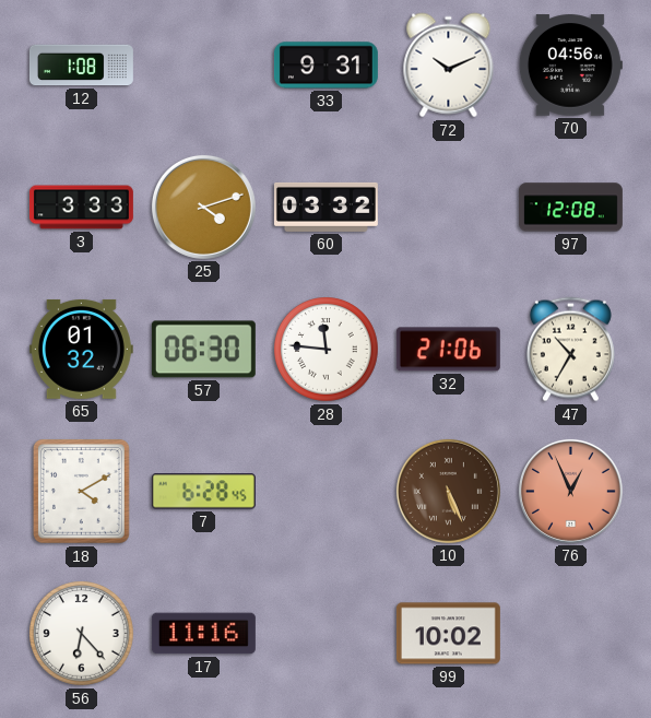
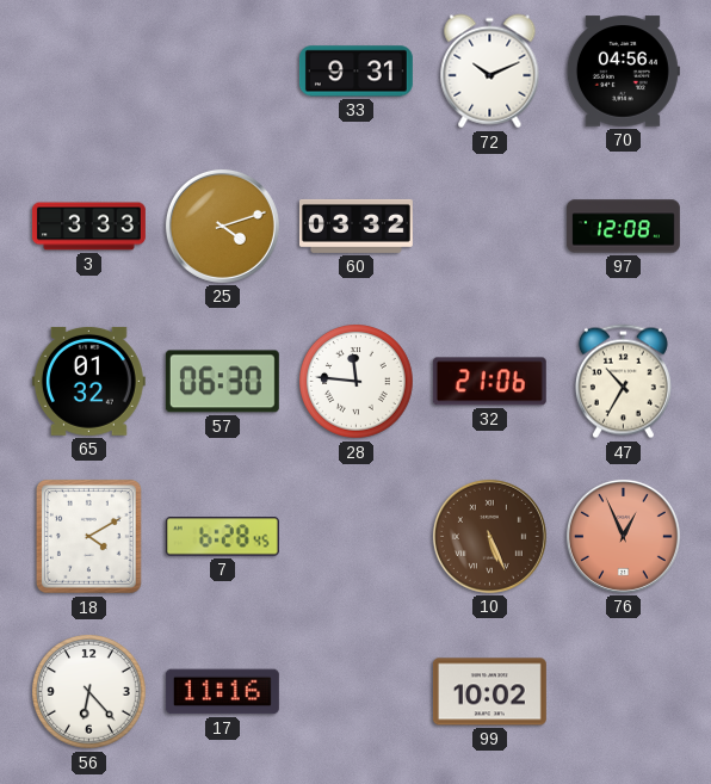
12: 1:08 -> none (81, 66)
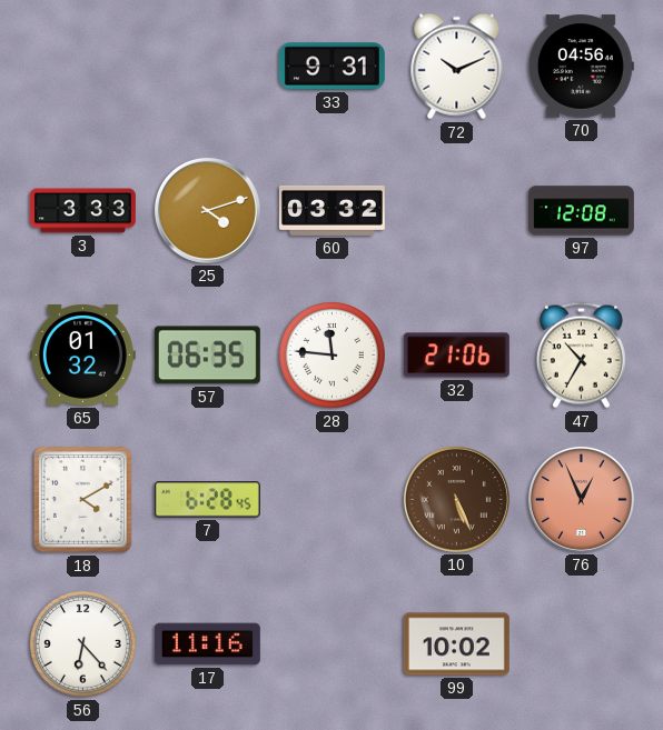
57: 06:30 -> 06:35 (207, 356)
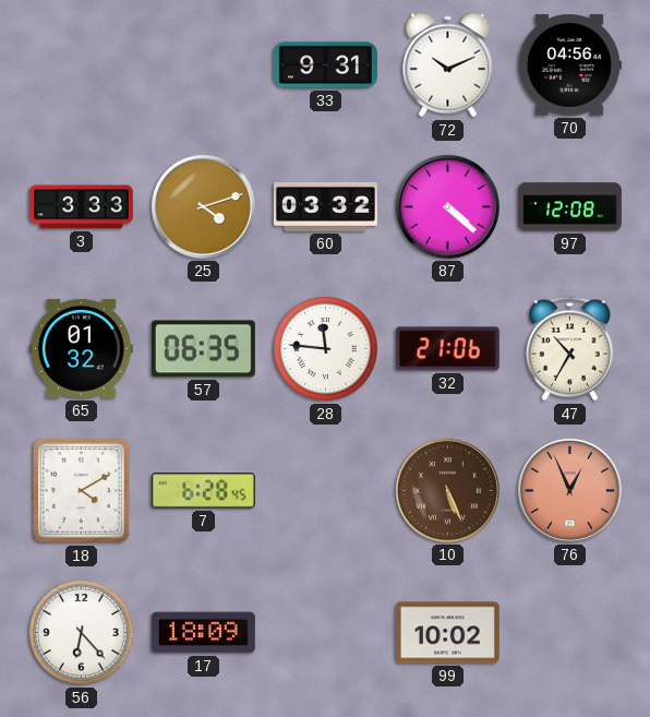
87: none -> 4:22 (447, 206)
17: 11:16 -> 18:09 (203, 633)
